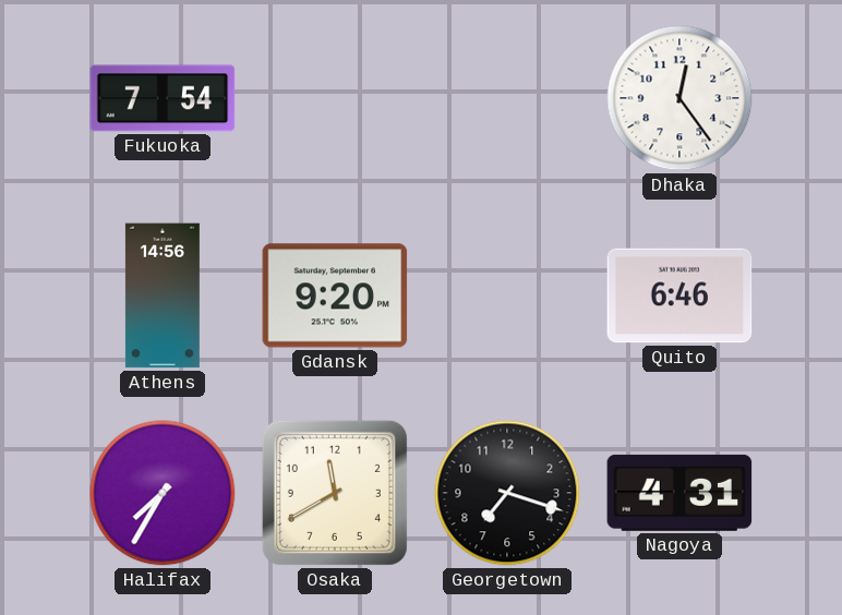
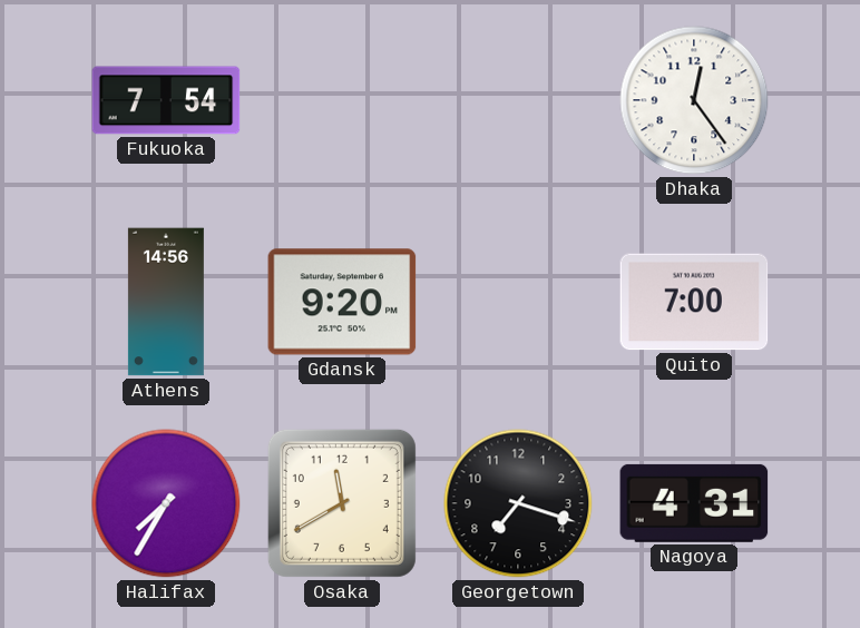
Quito: 6:46 -> 7:00 (694, 302)
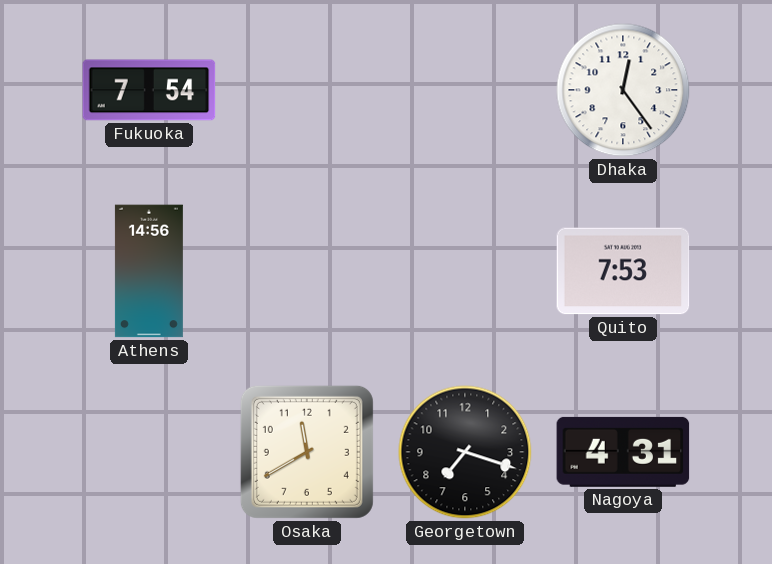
Gdansk: 9:20 -> none (342, 302)
Quito: 7:00 -> 7:53 (623, 271)
Halifax: 7:35 -> none (166, 503)
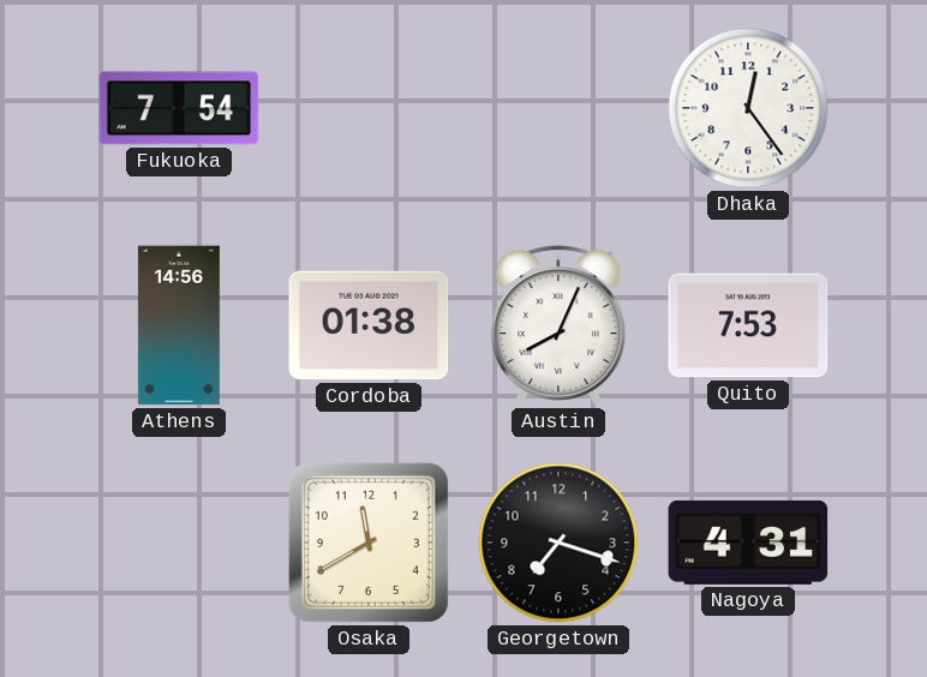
Cordoba: none -> 01:38 (369, 325)
Austin: none -> 8:04 (558, 325)
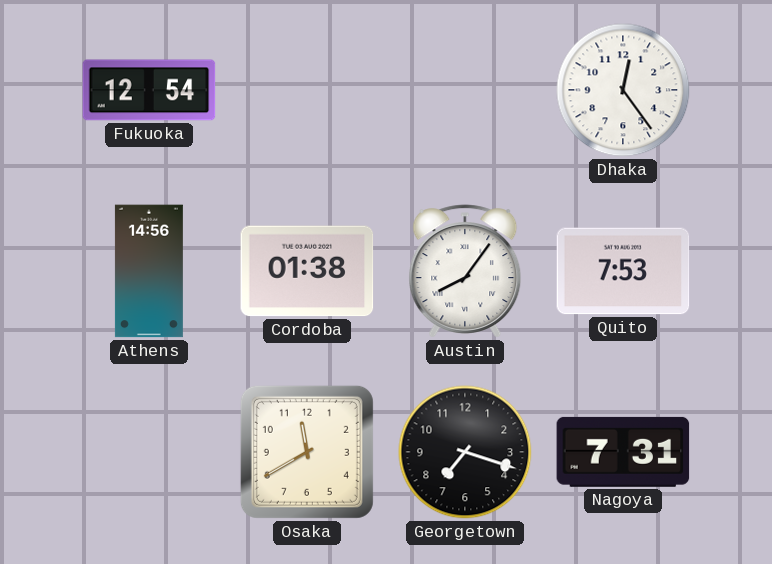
Fukuoka: 7:54 -> 12:54 (149, 90)
Austin: 8:04 -> 8:06 (465, 271)
Nagoya: 4:31 -> 7:31 (623, 452)
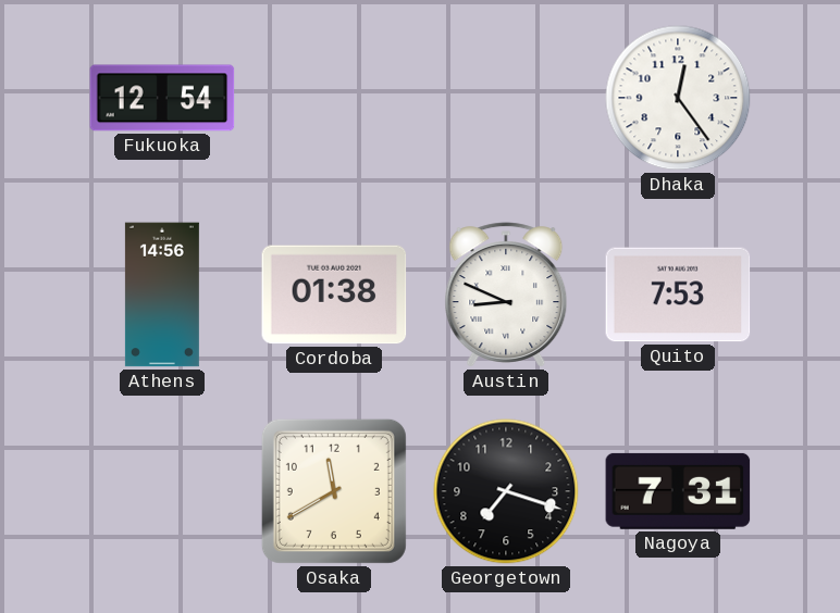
Austin: 8:06 -> 8:49 (506, 295)
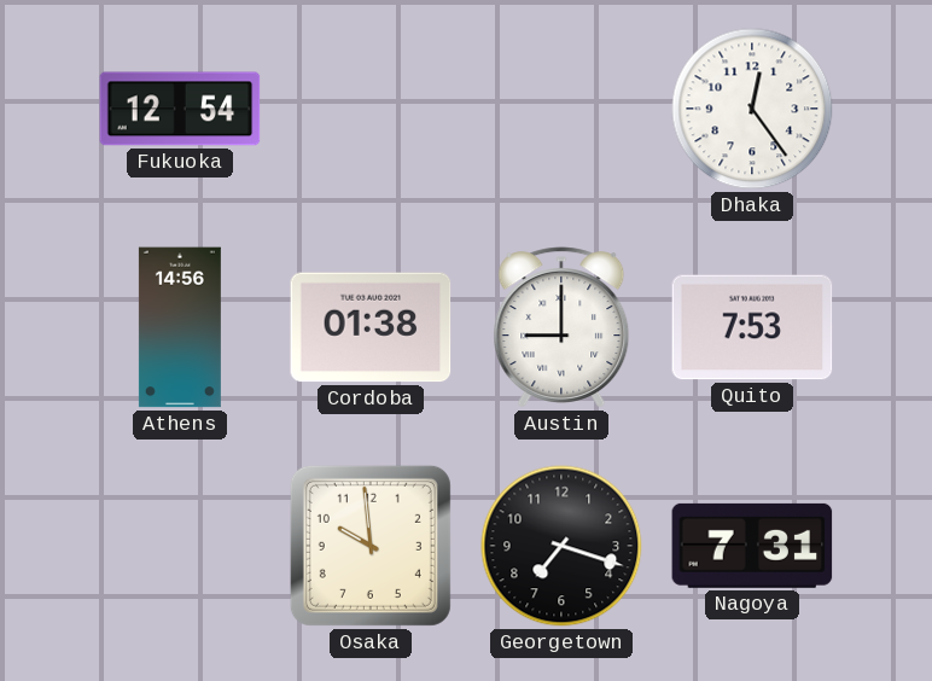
Austin: 8:49 -> 9:00 (561, 327)
Osaka: 11:40 -> 9:59 (371, 546)
